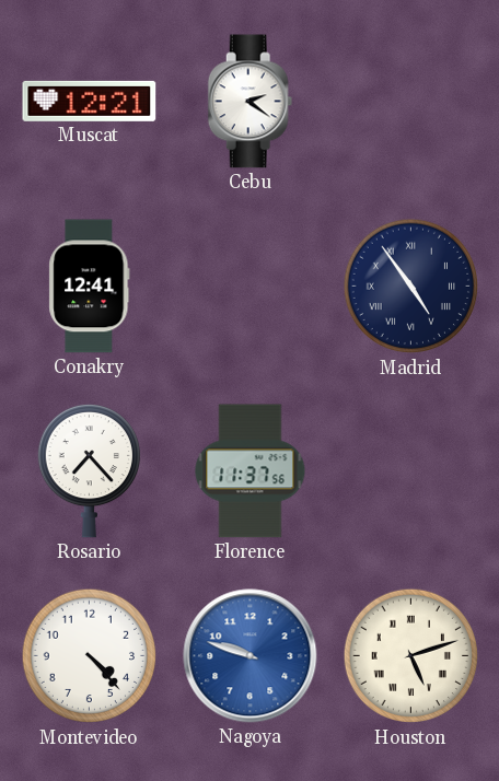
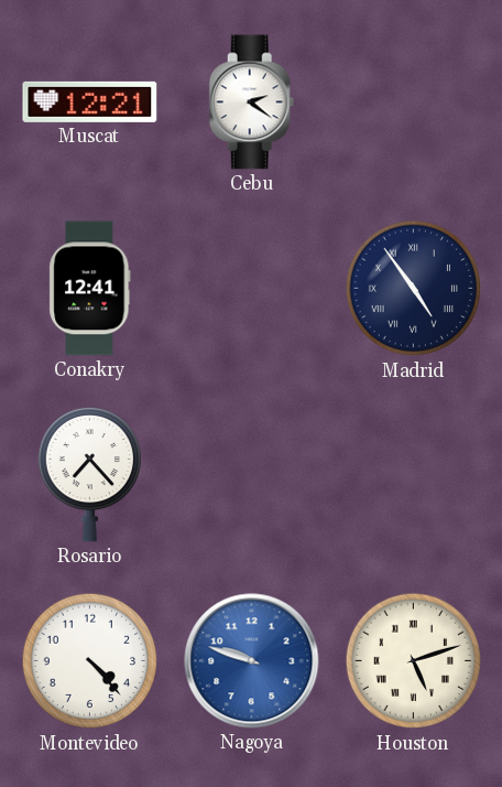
Florence: 11:37 -> none (251, 471)
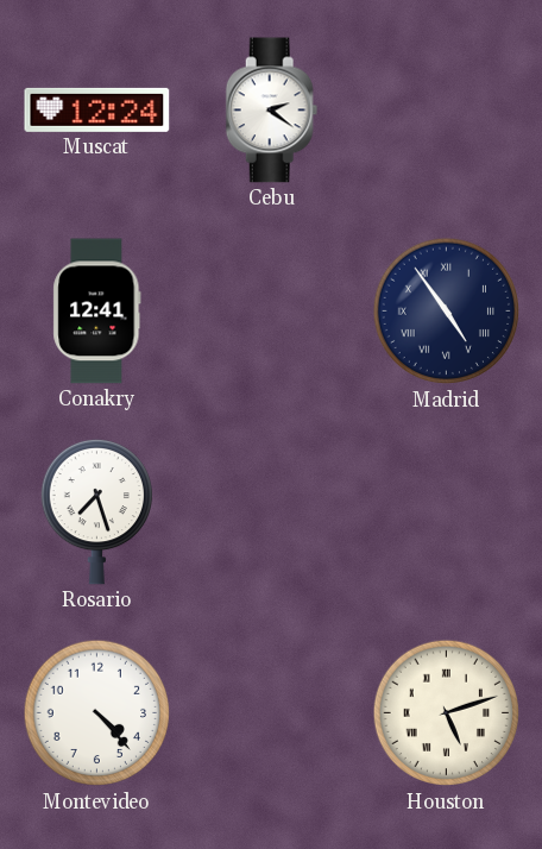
Muscat: 12:21 -> 12:24 (97, 109)
Rosario: 7:23 -> 7:27 (96, 511)
Nagoya: 9:48 -> none (252, 661)
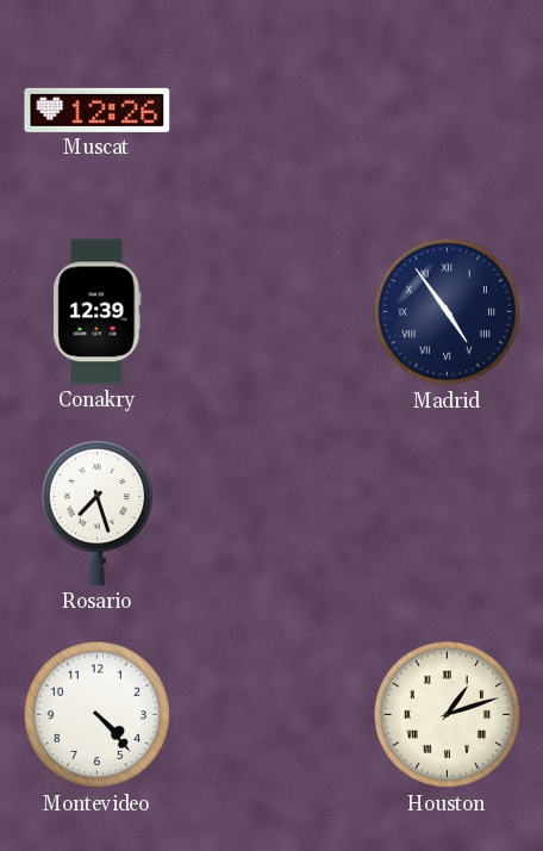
Muscat: 12:24 -> 12:26 (98, 110)
Cebu: 2:21 -> none (272, 111)
Conakry: 12:41 -> 12:39 (98, 312)
Houston: 5:12 -> 1:12 (448, 715)
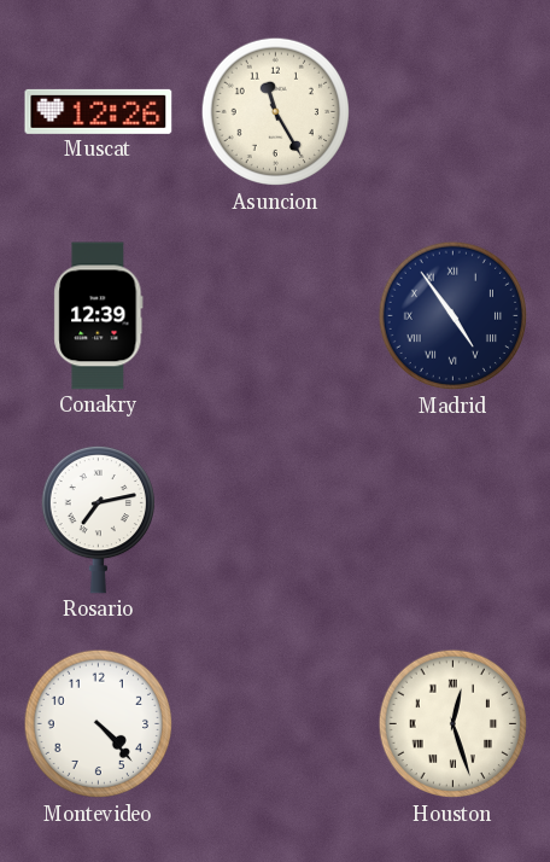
Asuncion: none -> 11:25 (276, 112)
Rosario: 7:27 -> 7:13 (98, 519)
Houston: 1:12 -> 12:27 (454, 724)
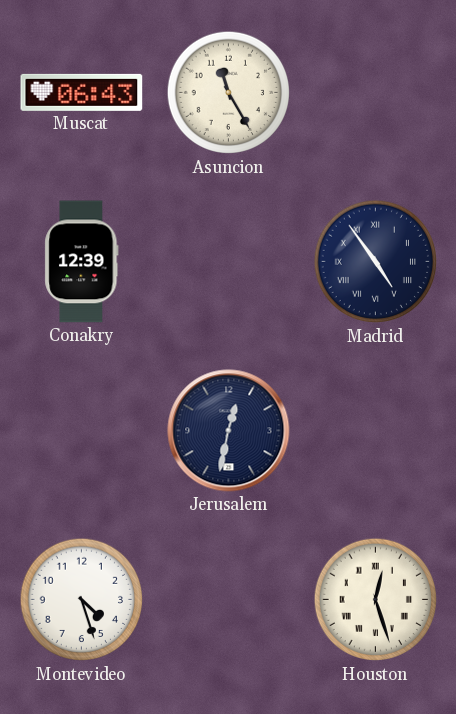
Muscat: 12:26 -> 06:43 (82, 92)
Rosario: 7:13 -> none (98, 519)
Jerusalem: none -> 12:32 (229, 431)
Montevideo: 4:23 -> 4:27 (82, 600)
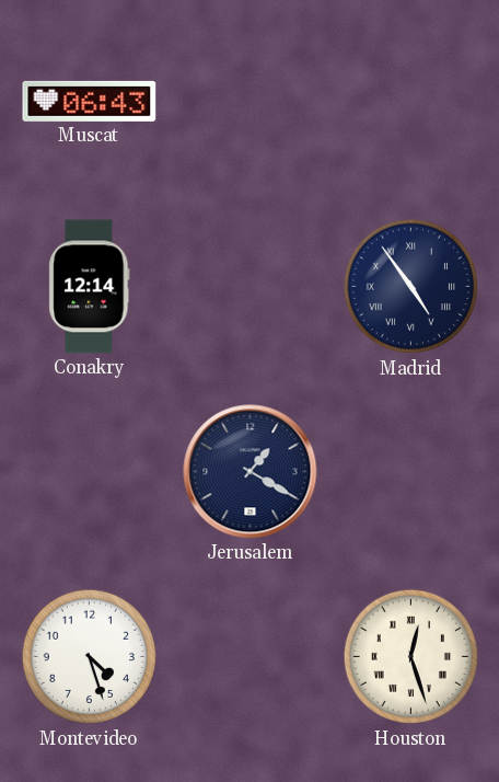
Asuncion: 11:25 -> none (229, 93)
Conakry: 12:39 -> 12:14 (90, 287)
Jerusalem: 12:32 -> 1:20 (251, 472)
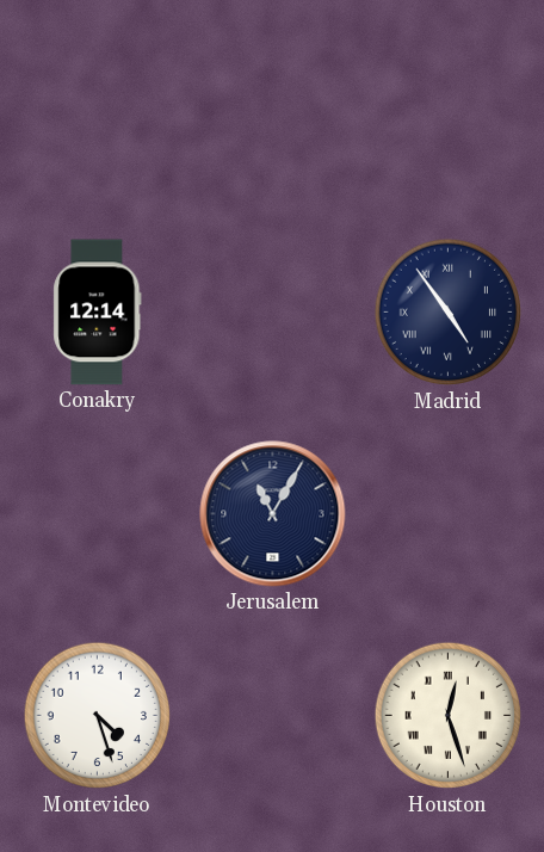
Muscat: 06:43 -> none (90, 101)
Jerusalem: 1:20 -> 11:05 (273, 514)
